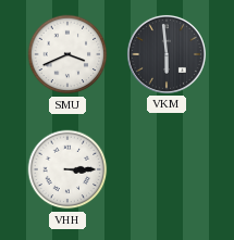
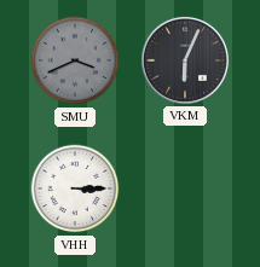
SMU dial: white -> grey (75, 60)
VKM: 5:59 -> 6:04 (185, 60)
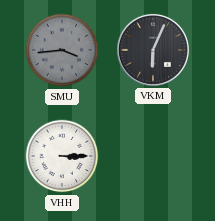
SMU: 3:41 -> 3:44 (62, 50)
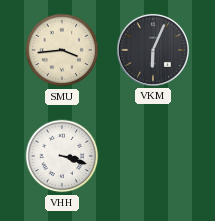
SMU dial: grey -> cream (62, 50)
VHH: 3:15 -> 3:18 (62, 156)
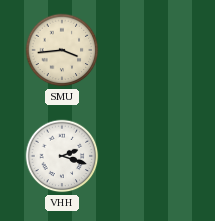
VKM: 6:04 -> none (153, 50)
VHH: 3:18 -> 2:18 (62, 156)
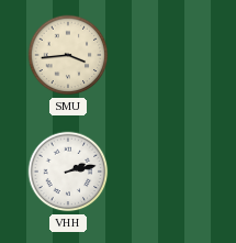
VHH: 2:18 -> 2:13 (68, 172)
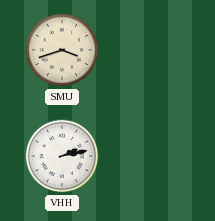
SMU: 3:44 -> 3:42 (62, 50)
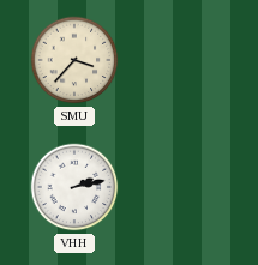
SMU: 3:42 -> 3:37 (74, 60)
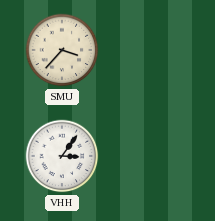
VHH: 2:13 -> 3:06 (62, 156)
